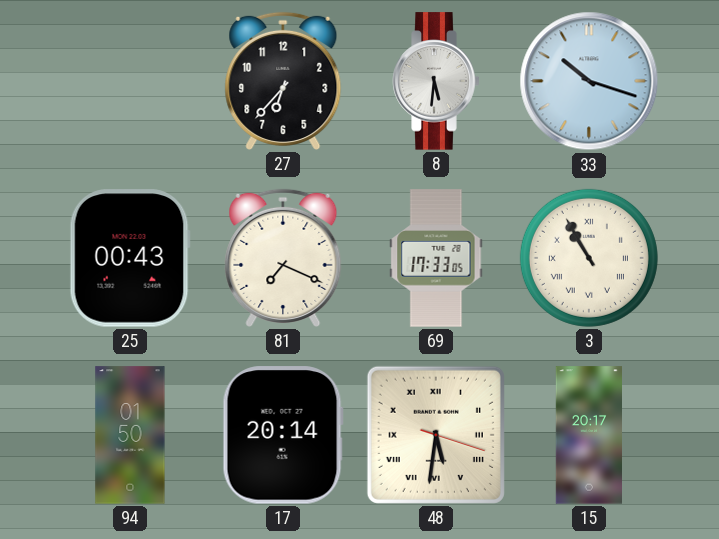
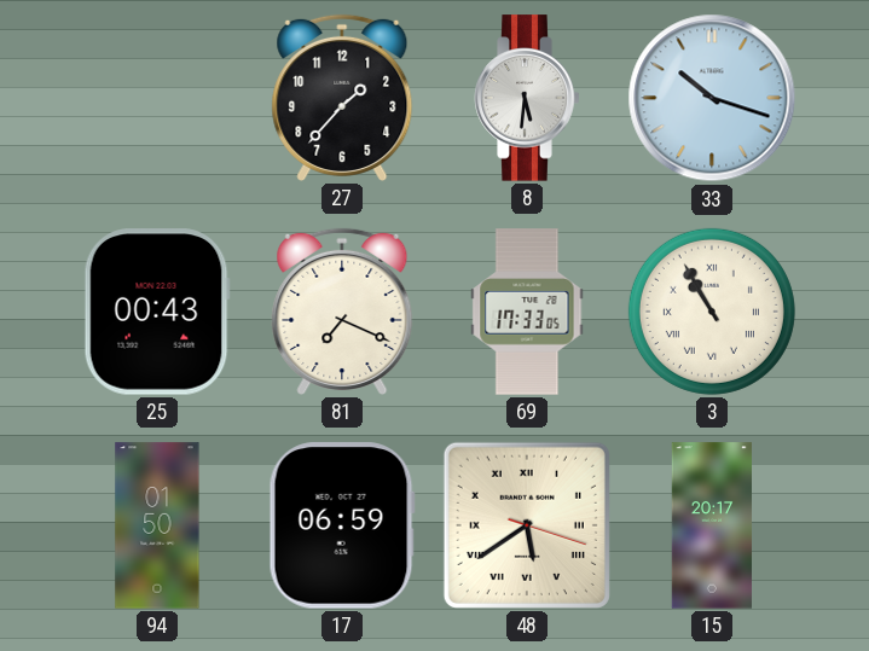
27: 6:37 -> 1:37 (342, 98)
17: 20:14 -> 06:59 (342, 525)
48: 5:31 -> 5:39 (527, 525)
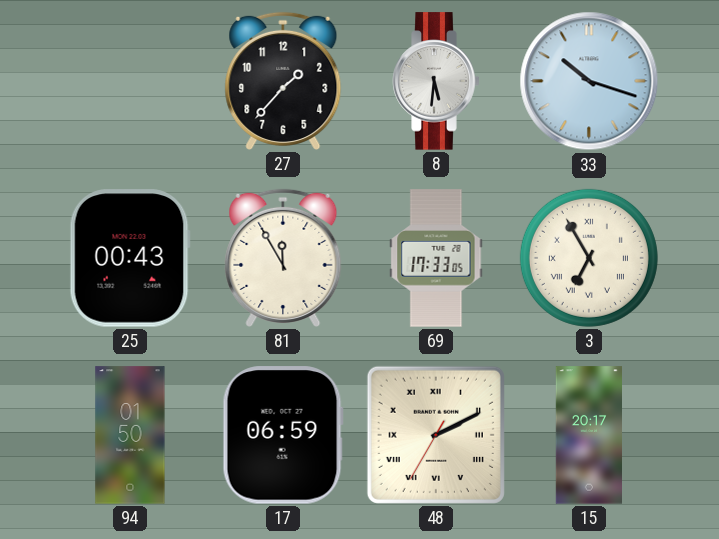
81: 7:19 -> 11:55 (283, 258)
3: 10:55 -> 6:55 (589, 258)
48: 5:39 -> 2:10 (436, 435)
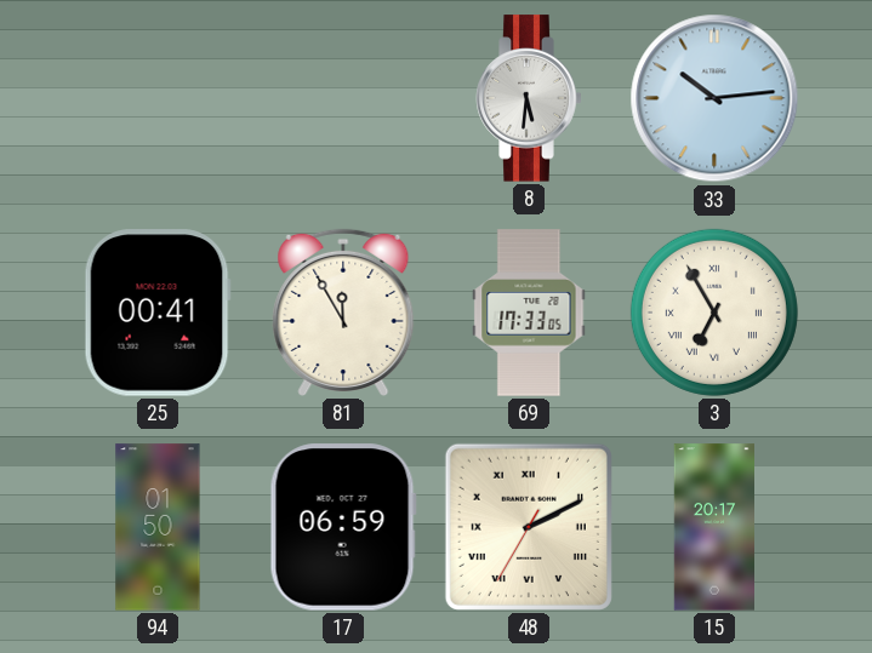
27: 1:37 -> none (283, 81)
33: 10:18 -> 10:14 (714, 98)
25: 00:43 -> 00:41 (158, 313)
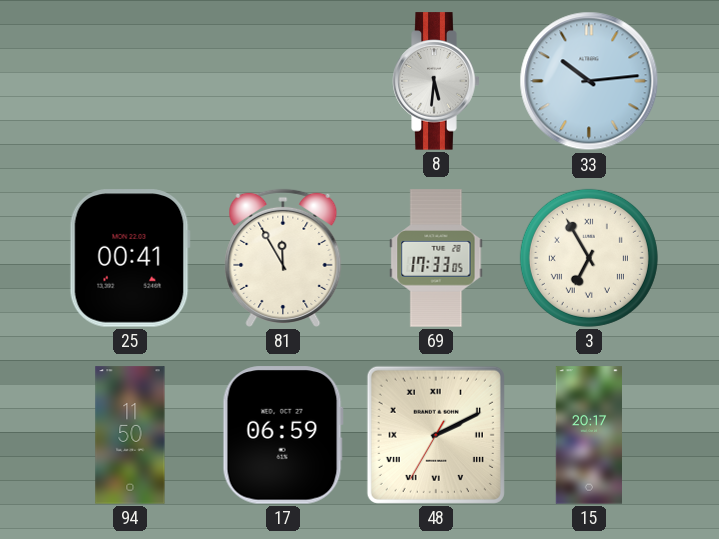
94: 01:50 -> 11:50 (130, 435)
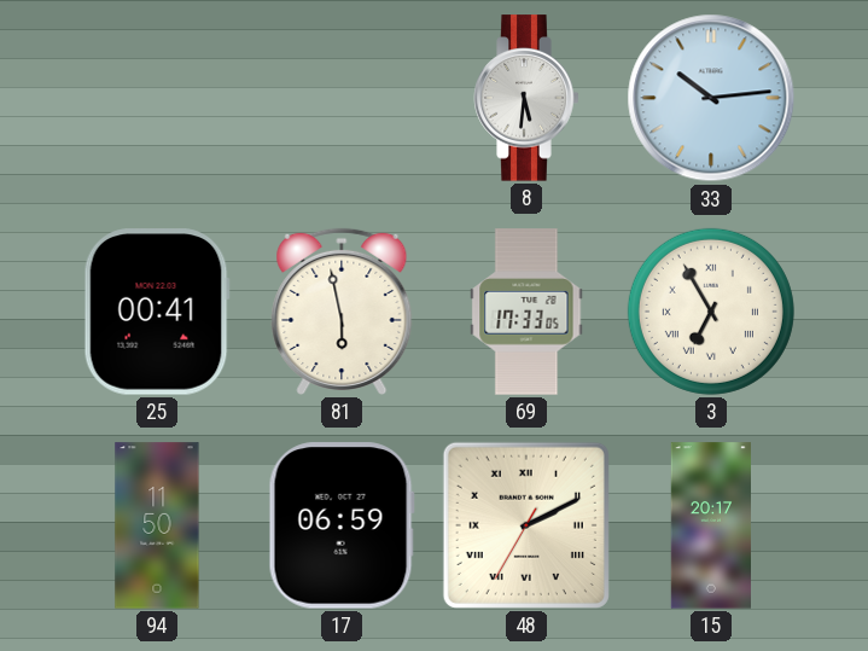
81: 11:55 -> 5:58 (342, 312)
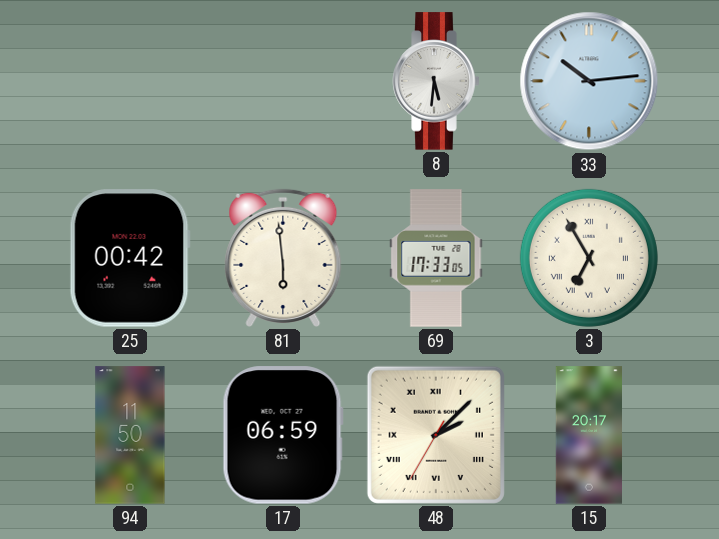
25: 00:41 -> 00:42 (130, 258)
81: 5:58 -> 5:59 (283, 258)
48: 2:10 -> 2:07 (436, 435)
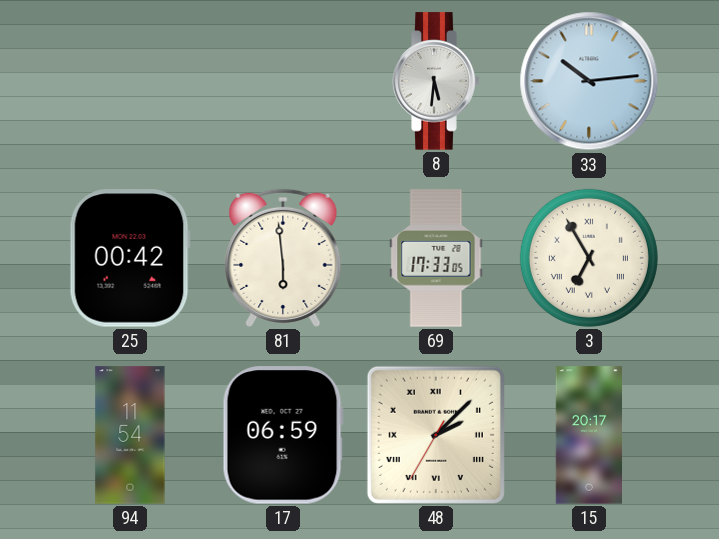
94: 11:50 -> 11:54 (130, 435)
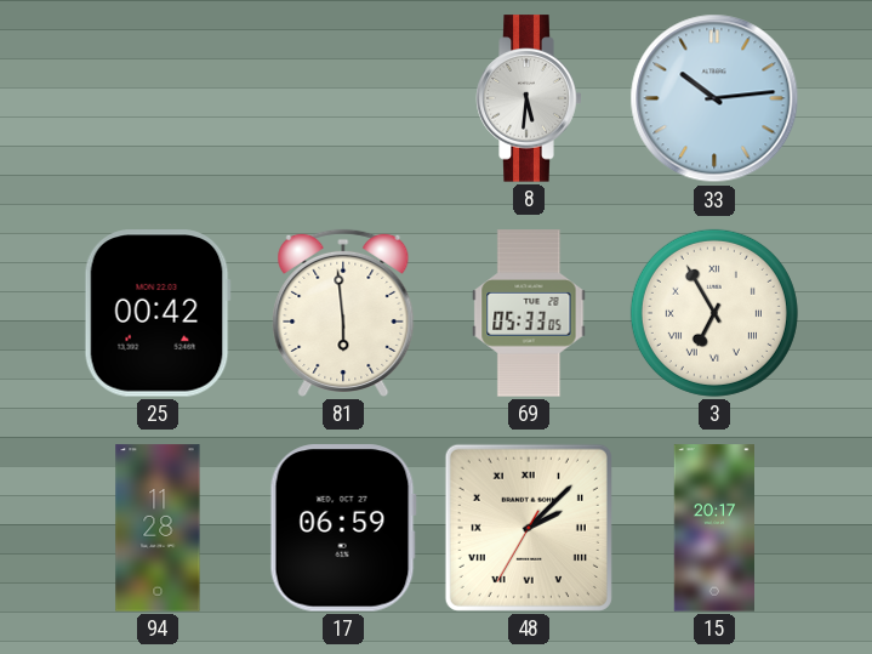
69: 17:33 -> 05:33 (529, 313)
94: 11:54 -> 11:28 (158, 528)
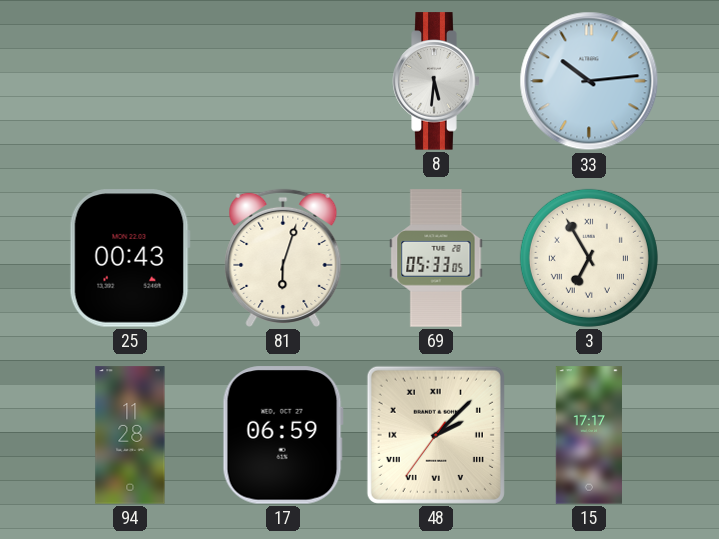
25: 00:42 -> 00:43 (130, 258)
81: 5:59 -> 6:03 (283, 258)
48: 2:07:35 -> 2:07:36 (436, 435)
15: 20:17 -> 17:17 (588, 435)
